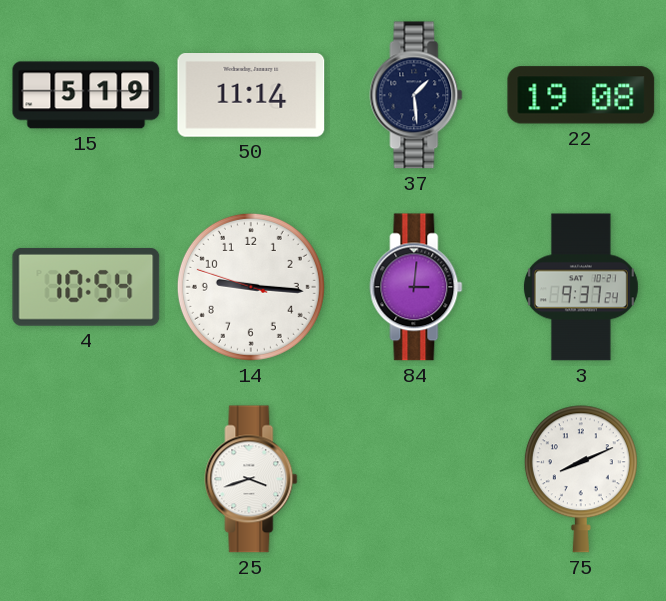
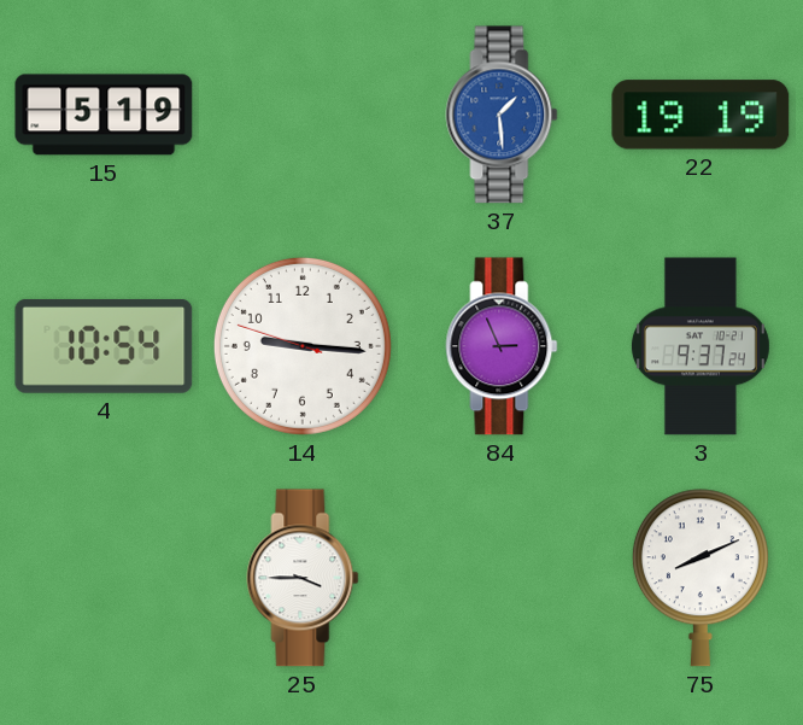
50: 11:14 -> none (251, 96)
37 dial: navy -> blue (502, 115)
22: 19:08 -> 19:19 (701, 115)
84: 3:01 -> 2:56 (502, 346)
25: 3:42 -> 3:45 (303, 578)
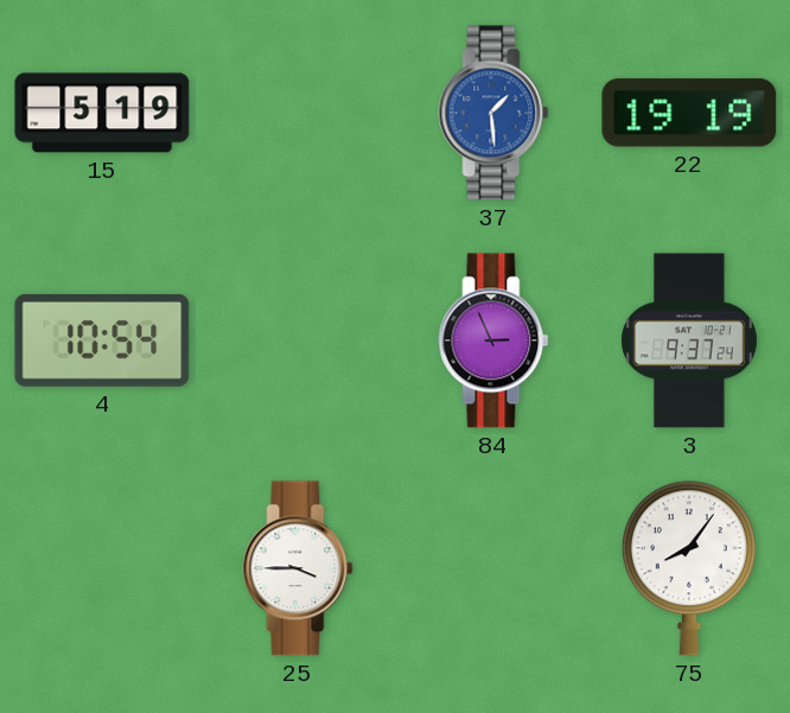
14: 9:15 -> none (303, 346)
75: 8:11 -> 8:06 (689, 568)
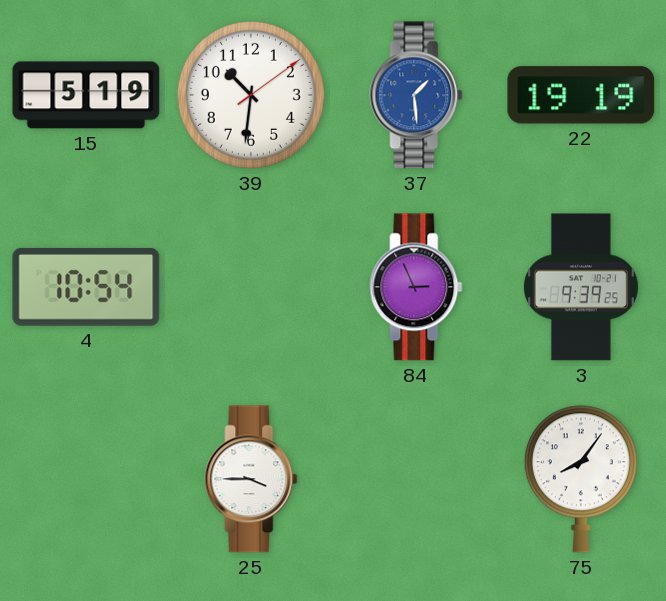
39: none -> 10:31 (251, 95)
3: 9:37 -> 9:39 (581, 287)
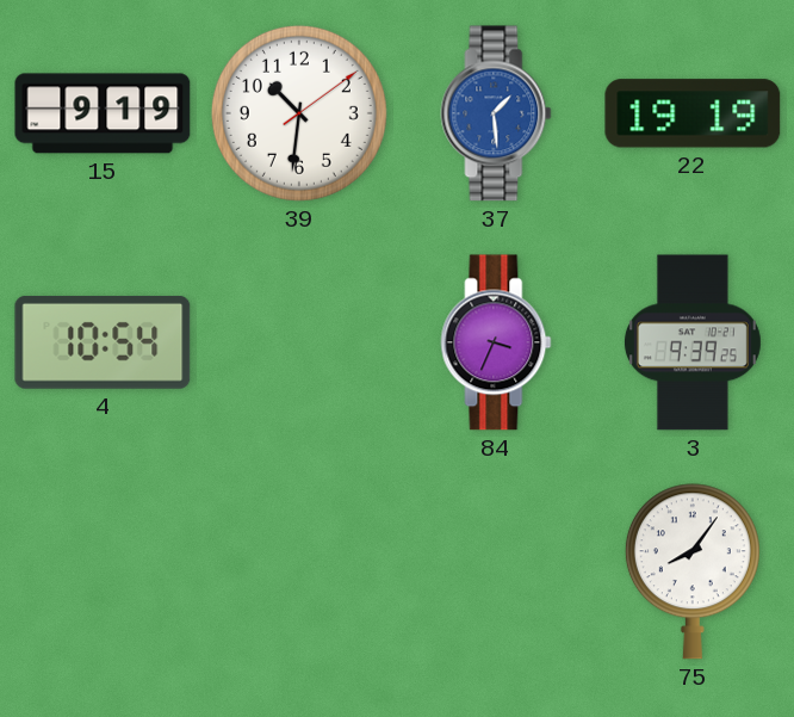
15: 5:19 -> 9:19 (103, 113)
84: 2:56 -> 3:34 (496, 342)
25: 3:45 -> none (251, 479)
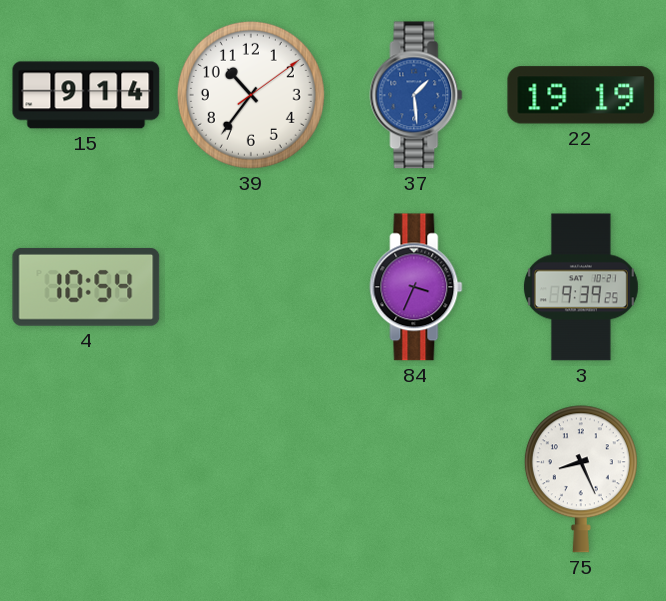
15: 9:19 -> 9:14 (86, 95)
39: 10:31 -> 10:36 (251, 95)
75: 8:06 -> 8:26 (581, 479)
